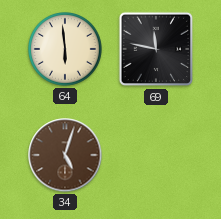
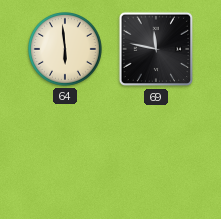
34: 5:03 -> none (65, 155)
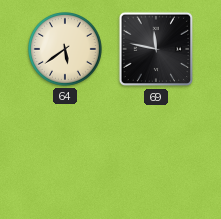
64: 5:59 -> 5:39 (66, 50)
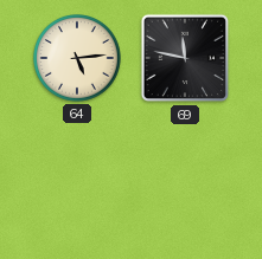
64: 5:39 -> 5:14 (78, 59)
